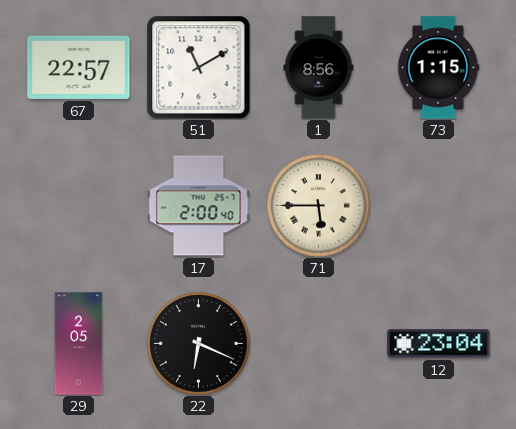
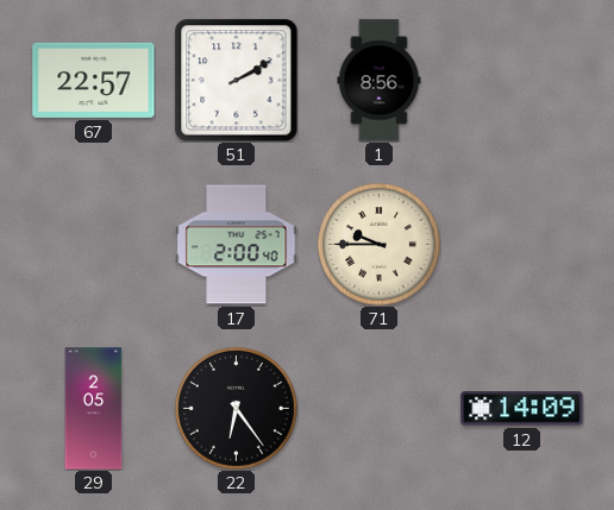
51: 11:10 -> 2:10 (237, 81)
73: 1:15 -> none (438, 68)
71: 5:45 -> 9:45 (380, 245)
22: 6:19 -> 6:24 (237, 409)
12: 23:04 -> 14:09 (522, 409)
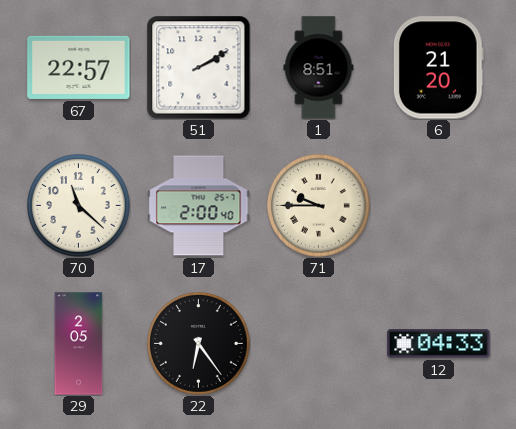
1: 8:56 -> 8:51 (319, 68)
6: none -> 21:20 (438, 68)
70: none -> 11:22 (79, 206)
12: 14:09 -> 04:33 (439, 344)
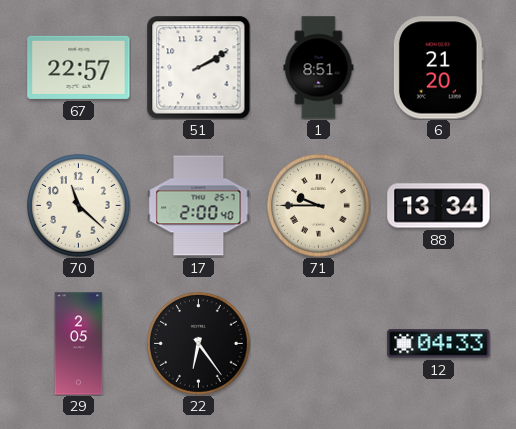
88: none -> 13:34 (439, 206)
